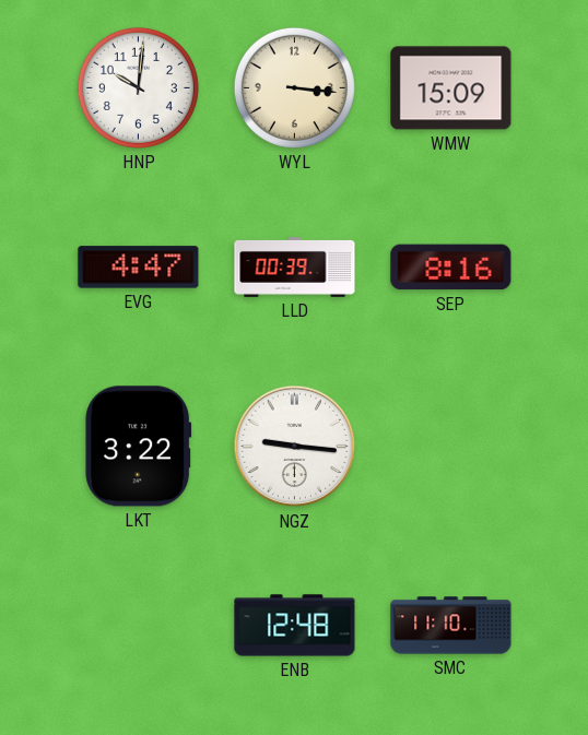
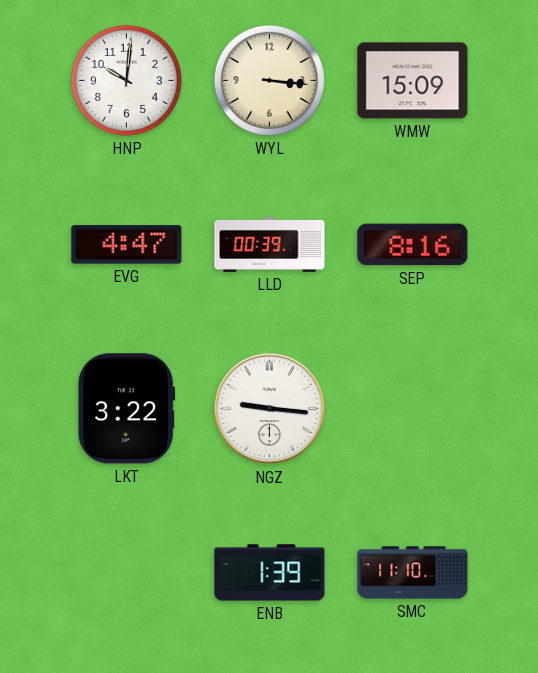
ENB: 12:48 -> 1:39 (270, 573)
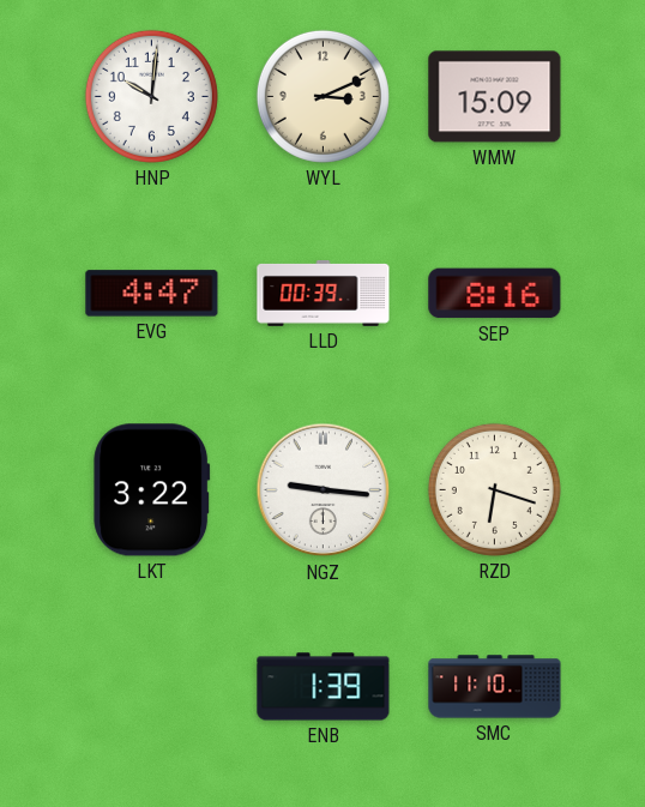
WYL: 3:16 -> 3:11 (322, 96)
RZD: none -> 6:18 (494, 489)
